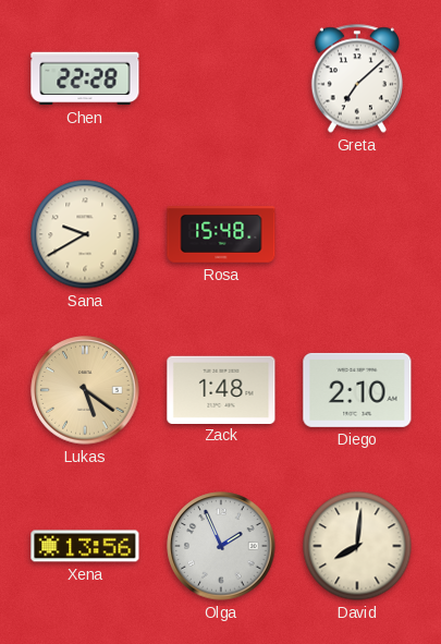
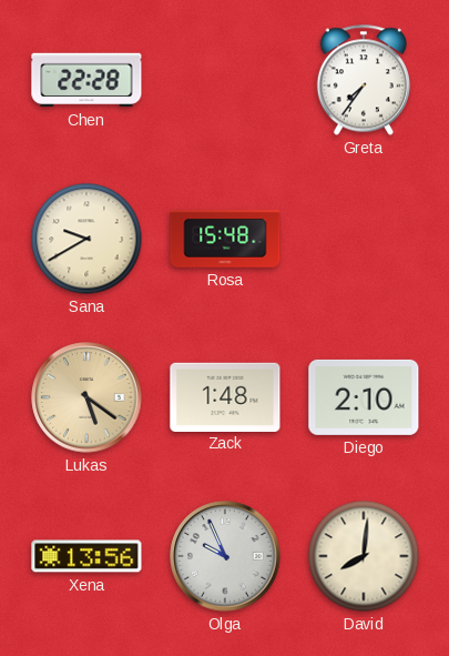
Greta: 7:08 -> 7:36 (364, 80)
Olga: 1:56 -> 9:56 (225, 556)
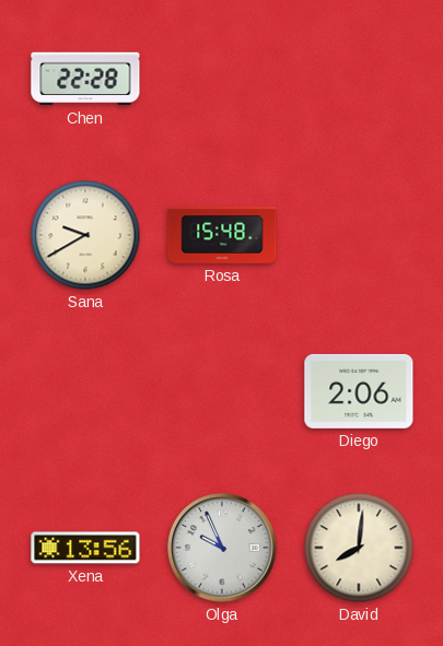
Greta: 7:36 -> none (364, 80)
Lukas: 5:21 -> none (86, 397)
Zack: 1:48 -> none (225, 396)
Diego: 2:10 -> 2:06 (359, 391)
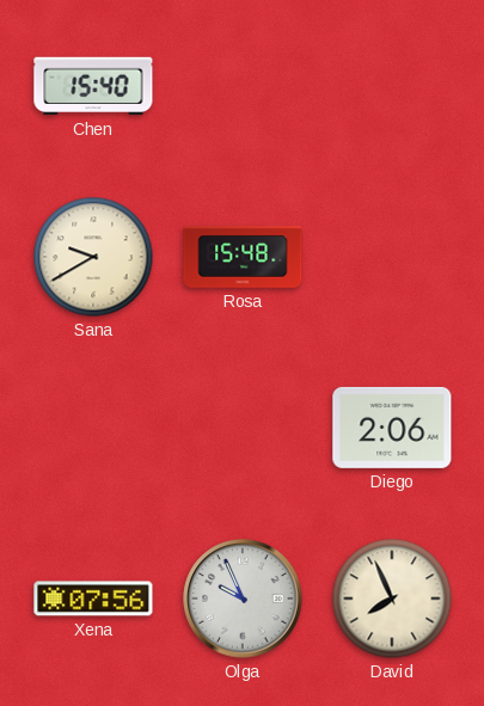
Chen: 22:28 -> 15:40 (93, 86)
Xena: 13:56 -> 07:56 (93, 598)
David: 8:01 -> 7:56 (392, 598)
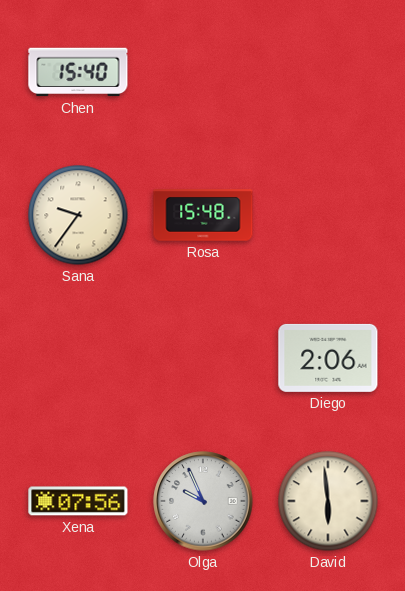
Sana: 9:40 -> 9:36 (78, 215)
David: 7:56 -> 5:59 (328, 501)
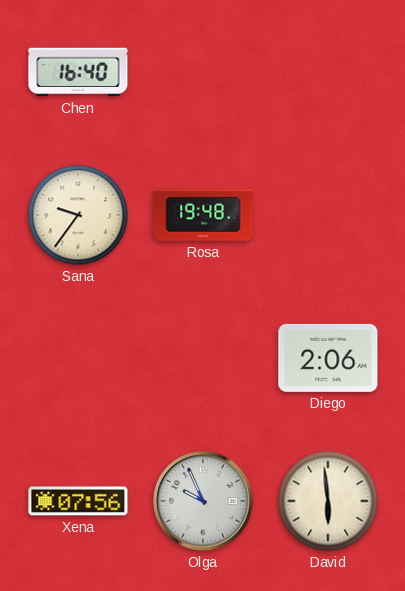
Chen: 15:40 -> 16:40 (78, 72)
Rosa: 15:48 -> 19:48 (203, 216)
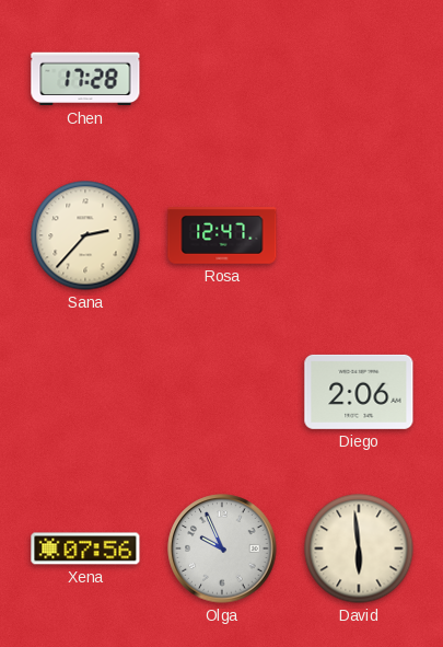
Chen: 16:40 -> 17:28 (85, 79)
Sana: 9:36 -> 2:37 (85, 235)
Rosa: 19:48 -> 12:47 (222, 236)
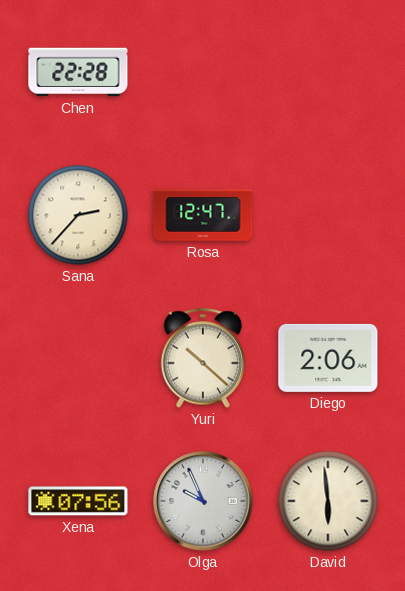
Chen: 17:28 -> 22:28 (78, 72)
Yuri: none -> 10:22 (203, 358)
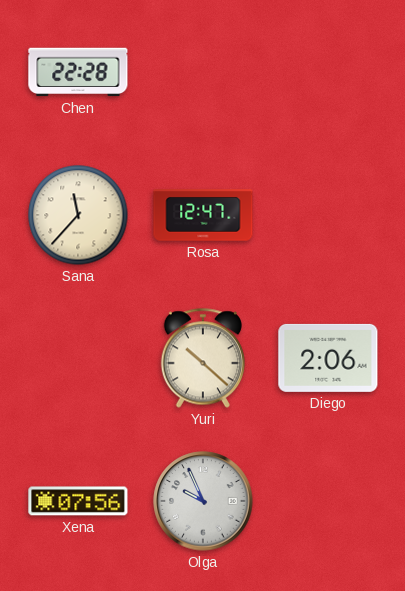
Sana: 2:37 -> 11:37 (78, 215)
David: 5:59 -> none (328, 501)
